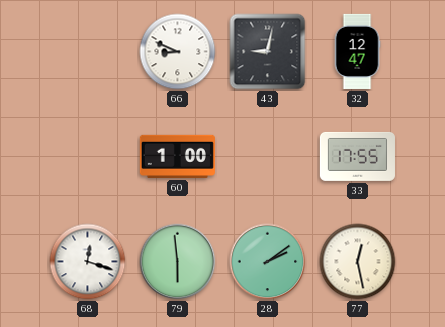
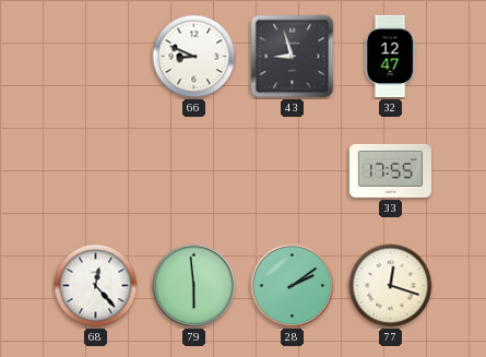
43: 9:02 -> 8:57 (293, 57)
60: 1:00 -> none (177, 156)
68: 12:18 -> 12:23 (96, 286)
77: 12:28 -> 12:18 (391, 286)
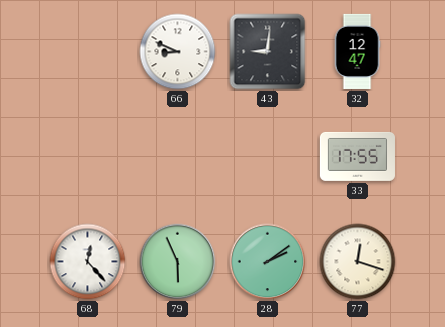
43: 8:57 -> 9:01 (268, 52)
79: 5:59 -> 5:56 (178, 262)
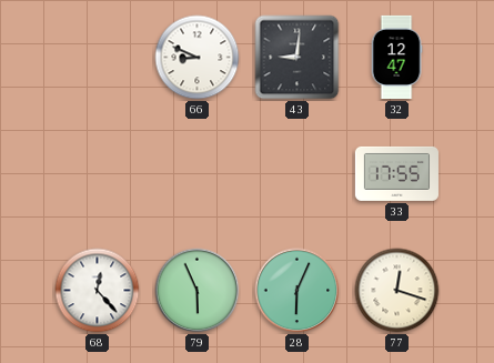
28: 2:09 -> 6:04 (298, 291)
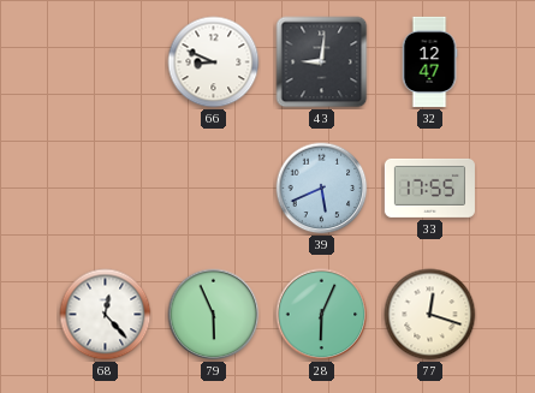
39: none -> 5:41 (322, 189)
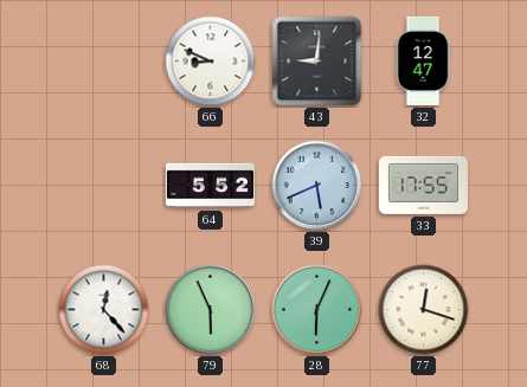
64: none -> 5:52 (210, 186)
